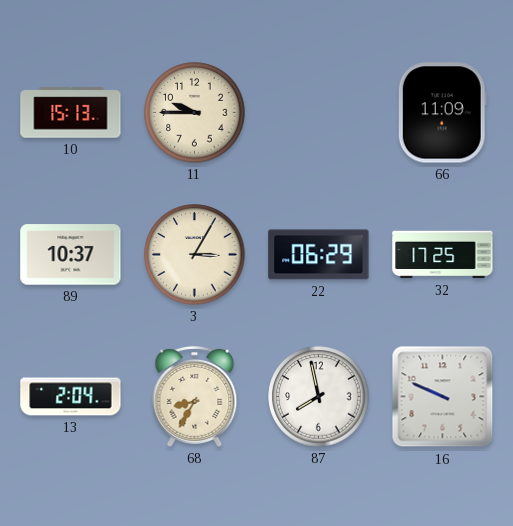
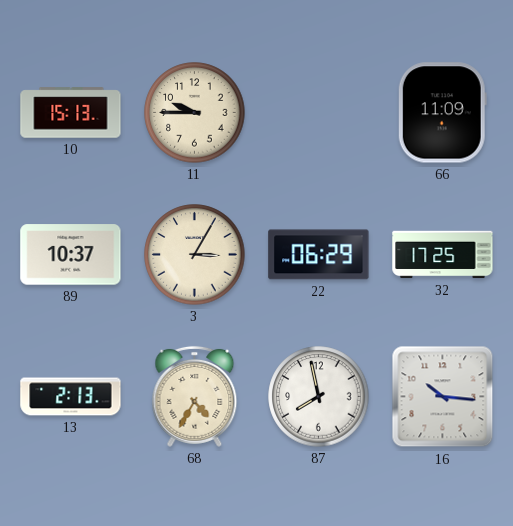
13: 2:04 -> 2:13 (71, 397)
68: 8:35 -> 4:35 (195, 396)
16: 9:49 -> 10:16 (443, 397)
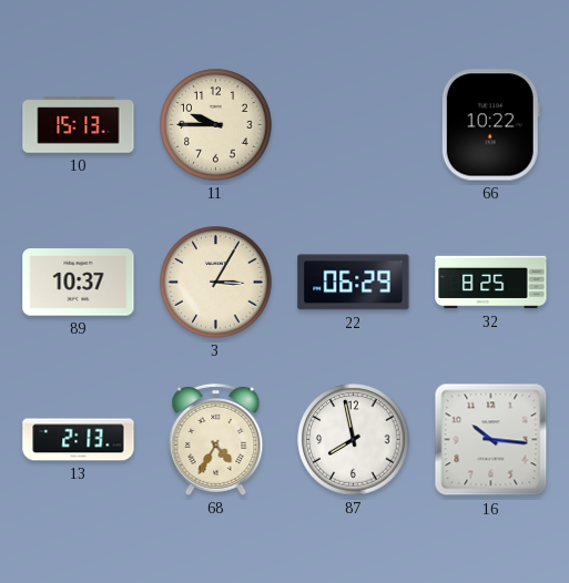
66: 11:09 -> 10:22 (490, 125)
32: 17:25 -> 8:25 (491, 283)
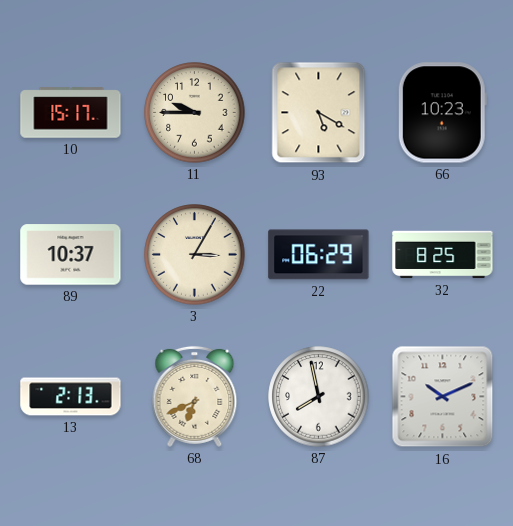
10: 15:13 -> 15:17 (71, 113)
93: none -> 5:20 (319, 113)
66: 10:22 -> 10:23 (442, 113)
68: 4:35 -> 6:41 (195, 396)
16: 10:16 -> 10:11 (443, 397)
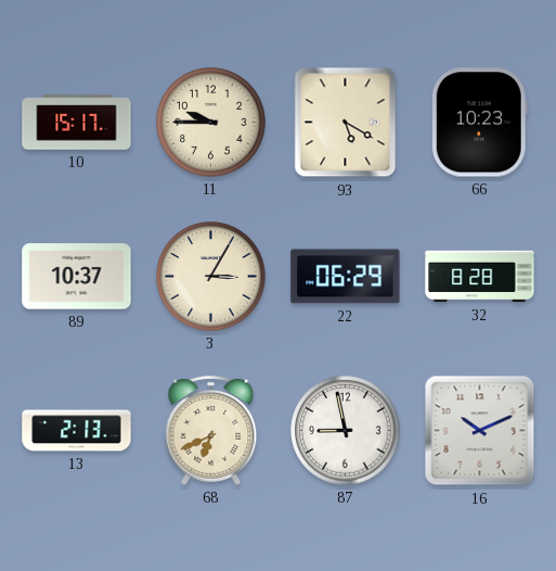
32: 8:25 -> 8:28 (480, 277)
87: 7:58 -> 8:58 (346, 431)
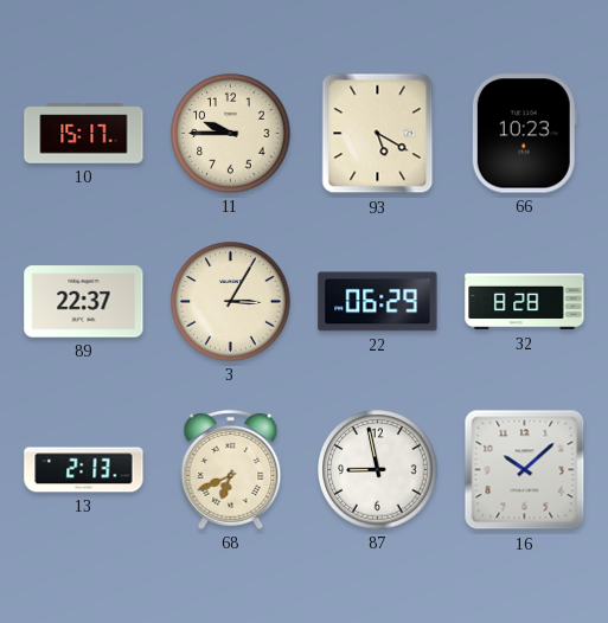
89: 10:37 -> 22:37 (84, 302)
16: 10:11 -> 10:08 (525, 470)
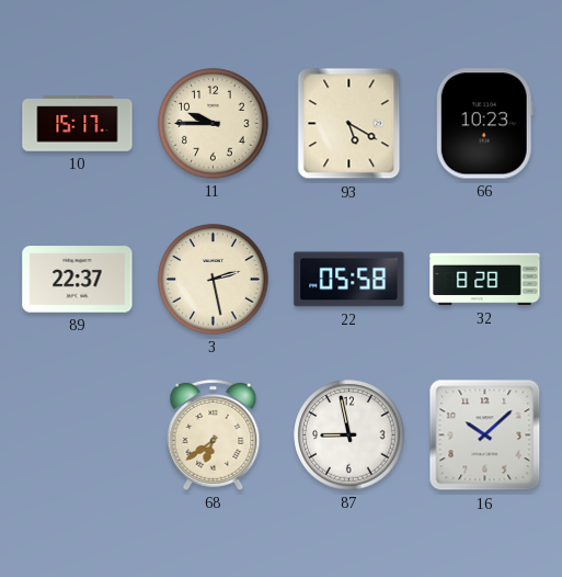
3: 3:05 -> 2:28 (214, 280)
22: 06:29 -> 05:58 (349, 280)
13: 2:13 -> none (84, 470)
68: 6:41 -> 6:39 (214, 434)
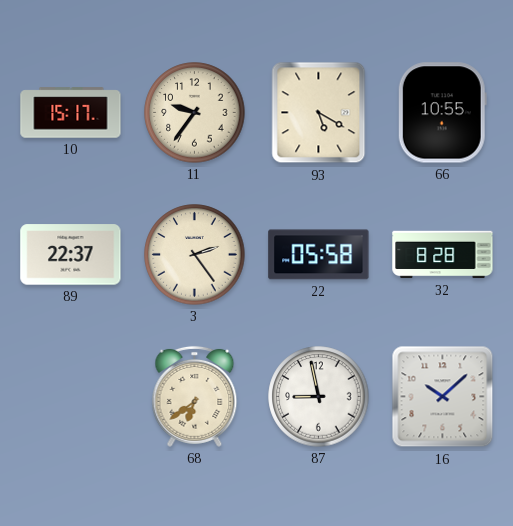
11: 9:45 -> 9:36 (195, 113)
66: 10:23 -> 10:55 (442, 113)
3: 2:28 -> 2:24 (195, 255)
